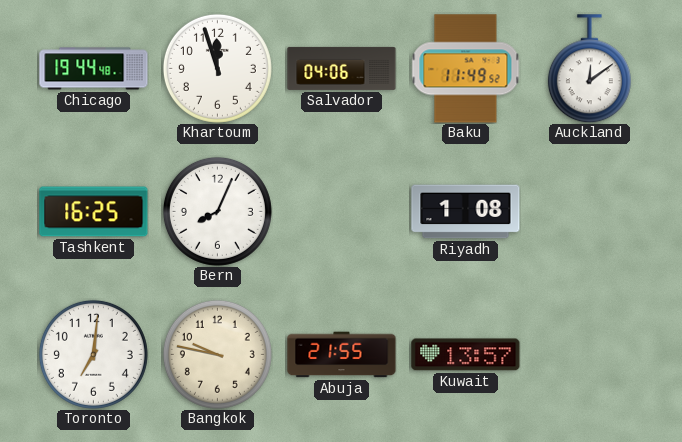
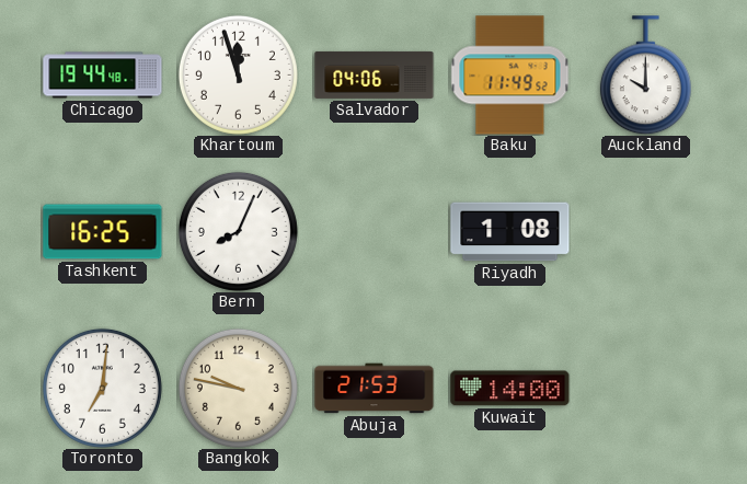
Auckland: 12:09 -> 10:00 (645, 76)
Abuja: 21:55 -> 21:53 (375, 389)
Kuwait: 13:57 -> 14:00 (510, 389)
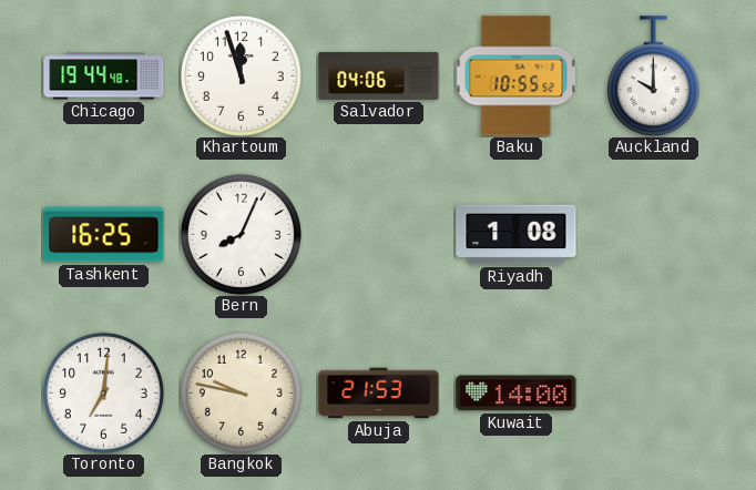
Baku: 11:49 -> 10:55 (517, 76)
